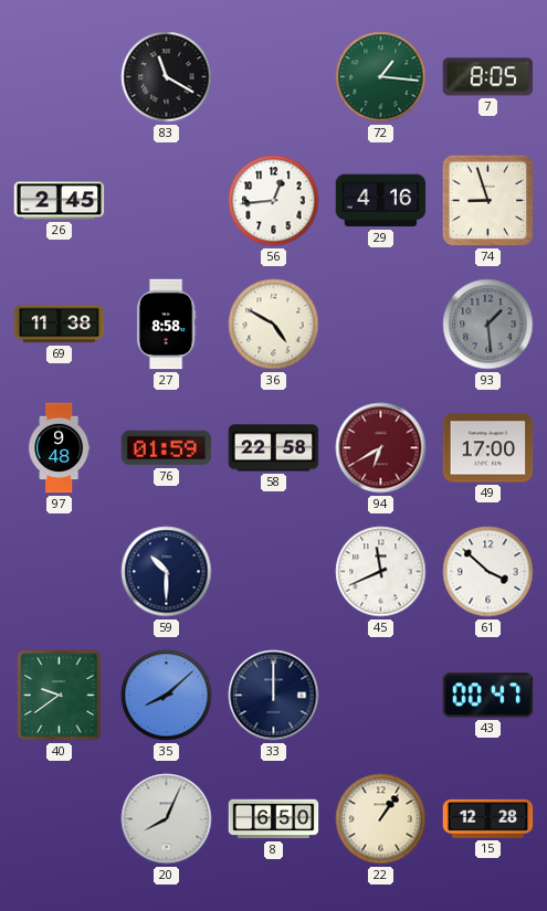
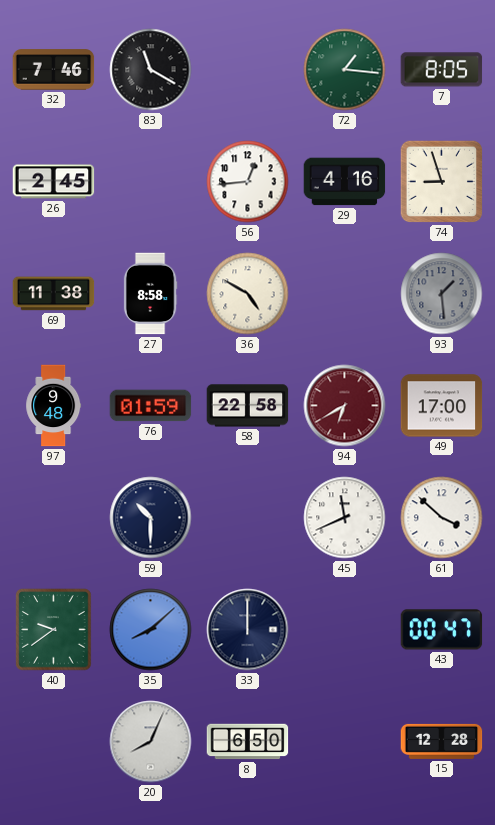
32: none -> 7:46 (54, 70)
22: 1:06 -> none (381, 819)
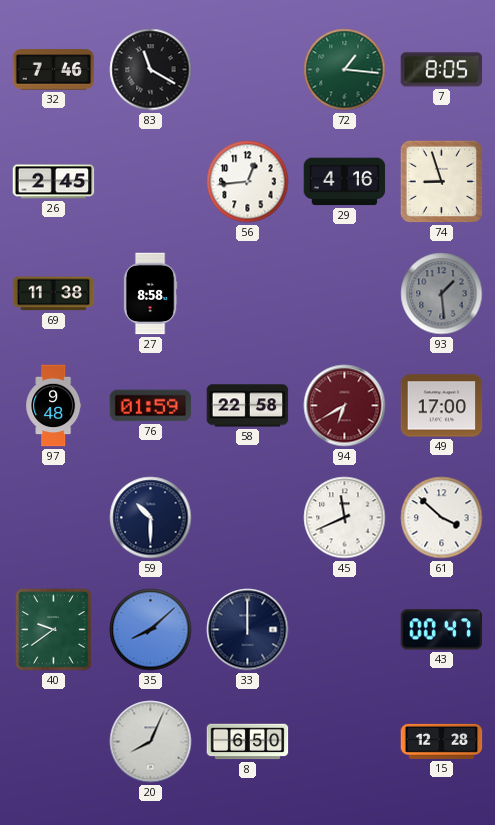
36: 4:50 -> none (248, 294)
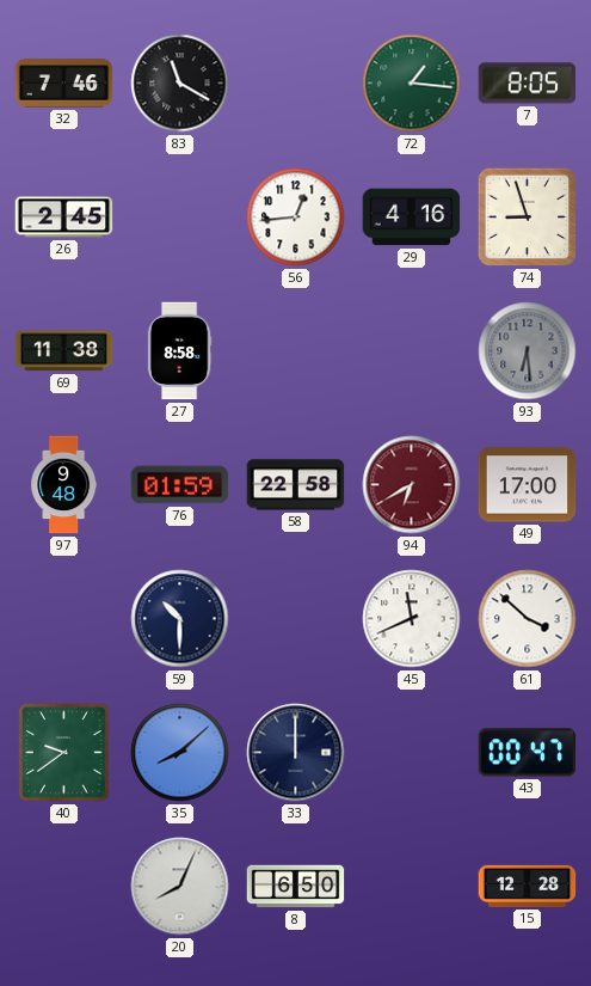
93: 1:29 -> 6:29 (528, 351)
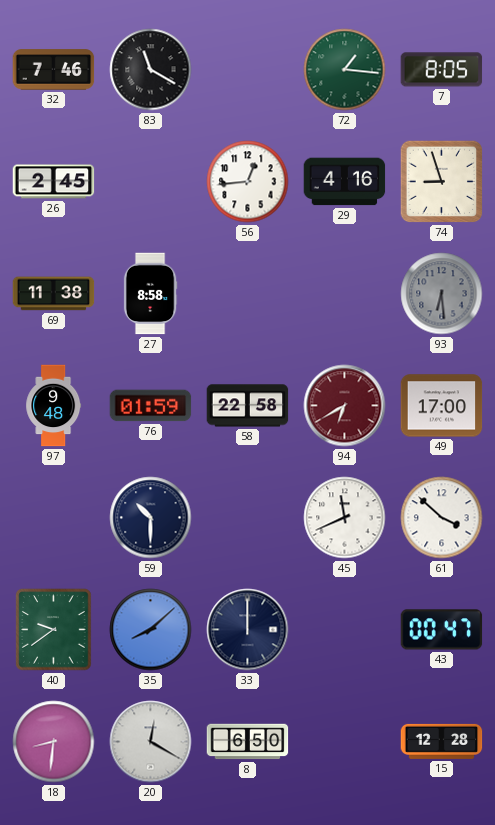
18: none -> 8:31 (54, 742)
20: 8:04 -> 12:20 (151, 742)
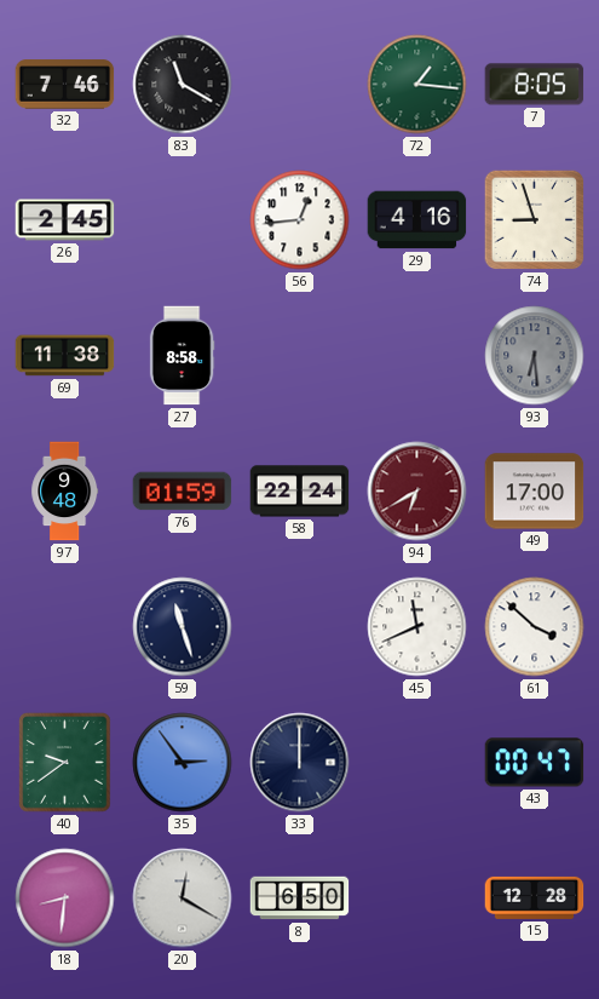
58: 22:58 -> 22:24 (300, 492)
59: 10:30 -> 11:27 (183, 627)
35: 8:08 -> 2:54 (183, 763)
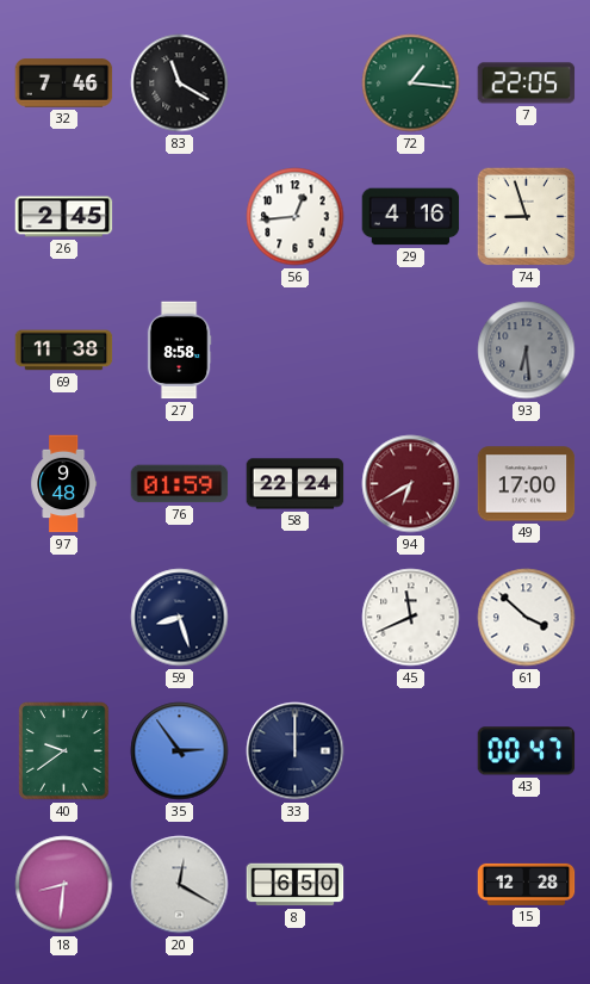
7: 8:05 -> 22:05 (527, 83)
59: 11:27 -> 8:27 (180, 618)
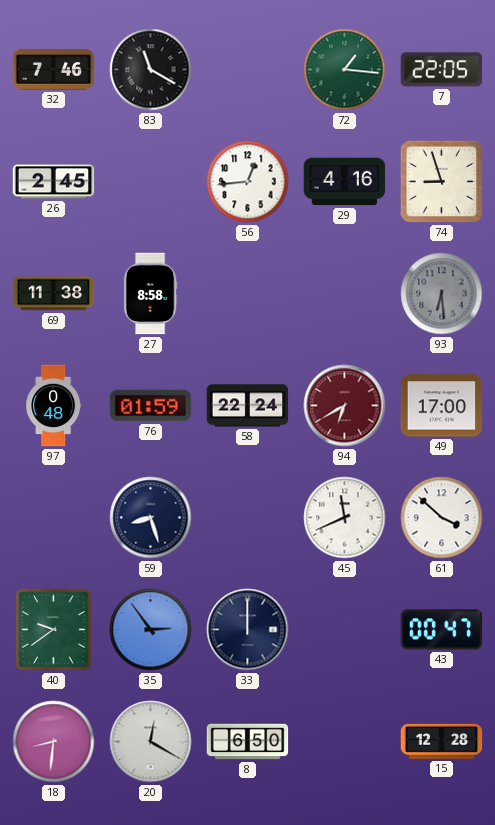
97: 9:48 -> 0:48 (54, 406)
